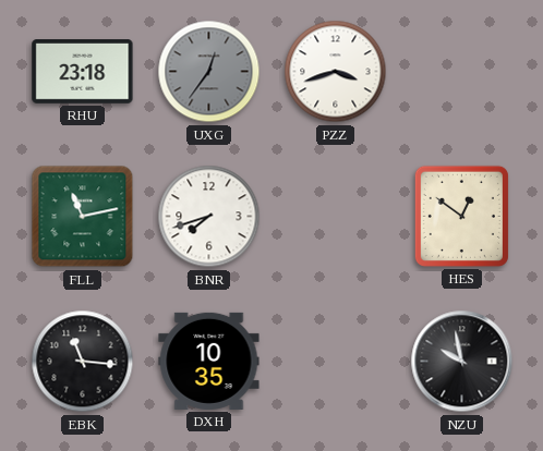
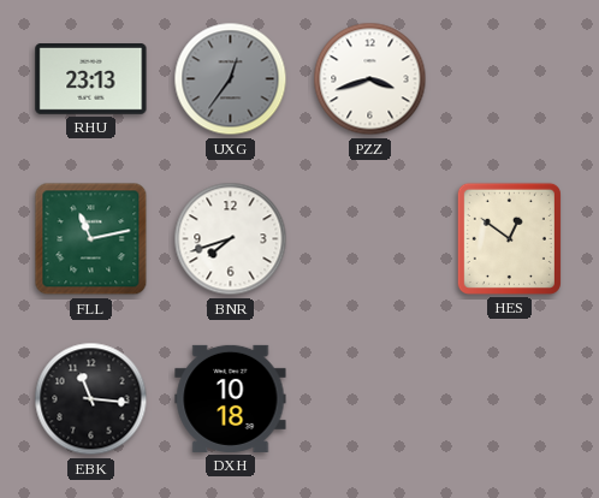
RHU: 23:18 -> 23:13 (91, 79)
DXH: 10:35 -> 10:18 (231, 398)
NZU: 9:58 -> none (462, 362)
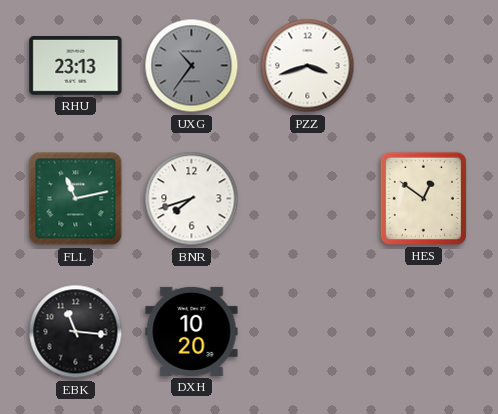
UXG: 12:36 -> 10:36 (192, 66)
DXH: 10:18 -> 10:20 (192, 331)
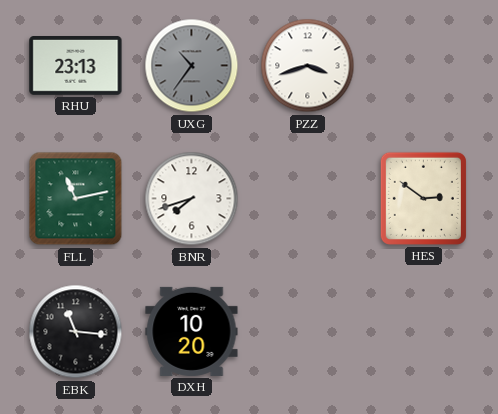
HES: 12:51 -> 2:51 (423, 198)
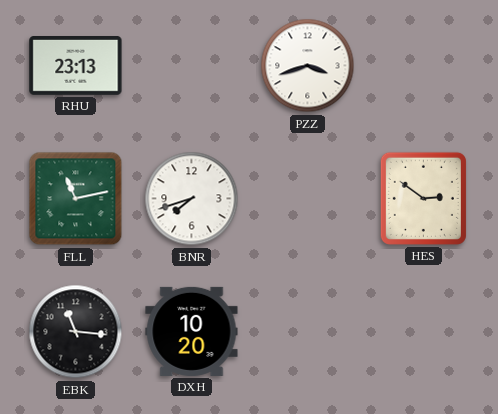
UXG: 10:36 -> none (192, 66)
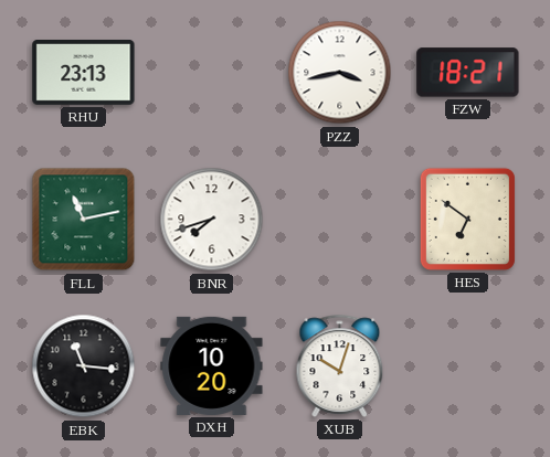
PZZ: 3:42 -> 3:43 (340, 73)
FZW: none -> 18:21 (468, 73)
HES: 2:51 -> 6:51 (467, 219)
XUB: none -> 10:03 (340, 365)
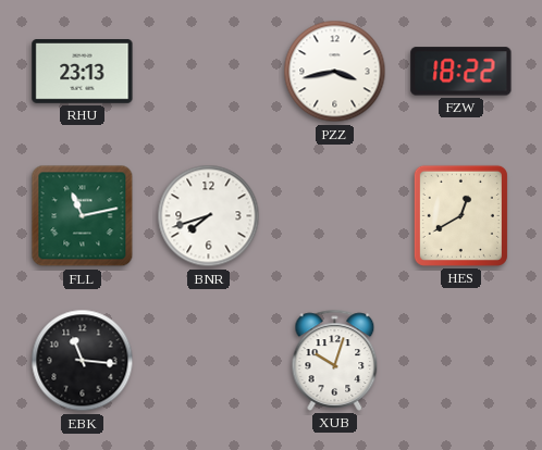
FZW: 18:21 -> 18:22 (461, 72)
HES: 6:51 -> 12:40 (460, 215)
DXH: 10:20 -> none (212, 365)
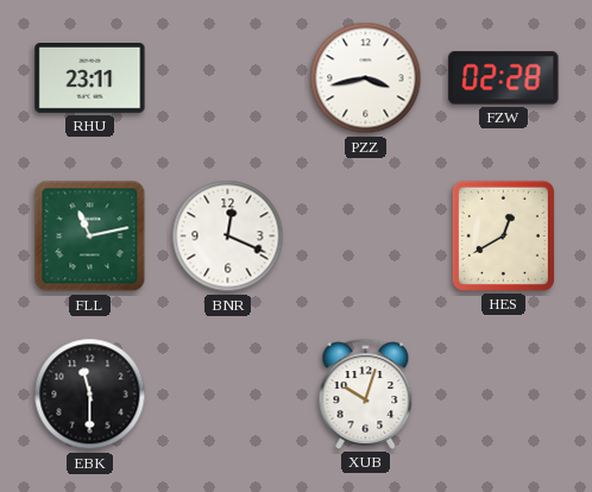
RHU: 23:13 -> 23:11 (90, 78)
FZW: 18:22 -> 02:28 (504, 78)
BNR: 7:42 -> 12:19 (228, 236)
EBK: 11:16 -> 11:30 (90, 395)
